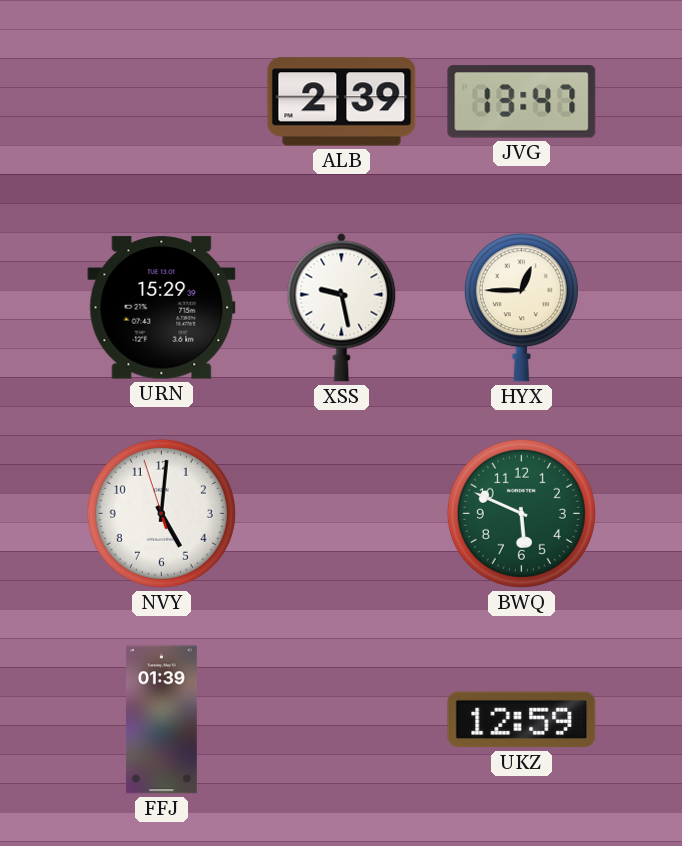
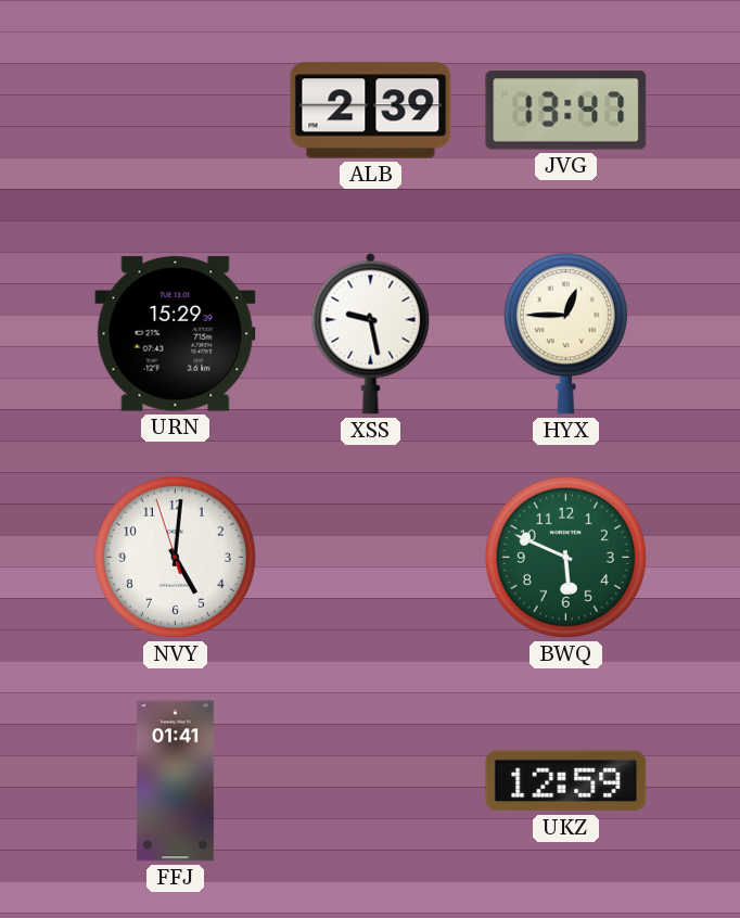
FFJ: 01:39 -> 01:41 (175, 781)
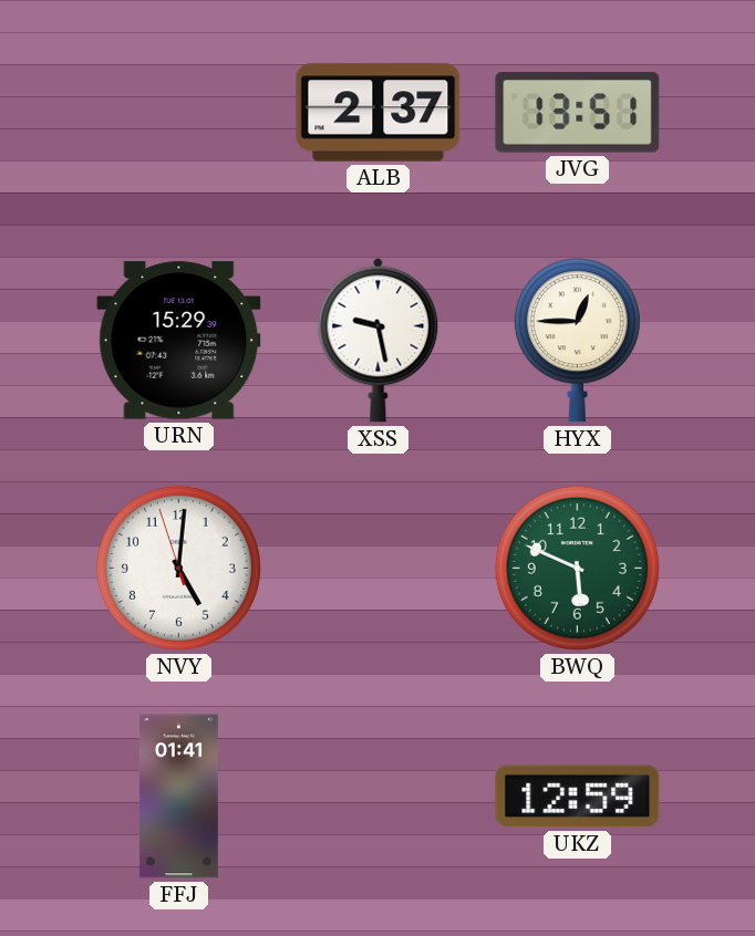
ALB: 2:39 -> 2:37 (379, 113)
JVG: 13:47 -> 13:51 (578, 113)
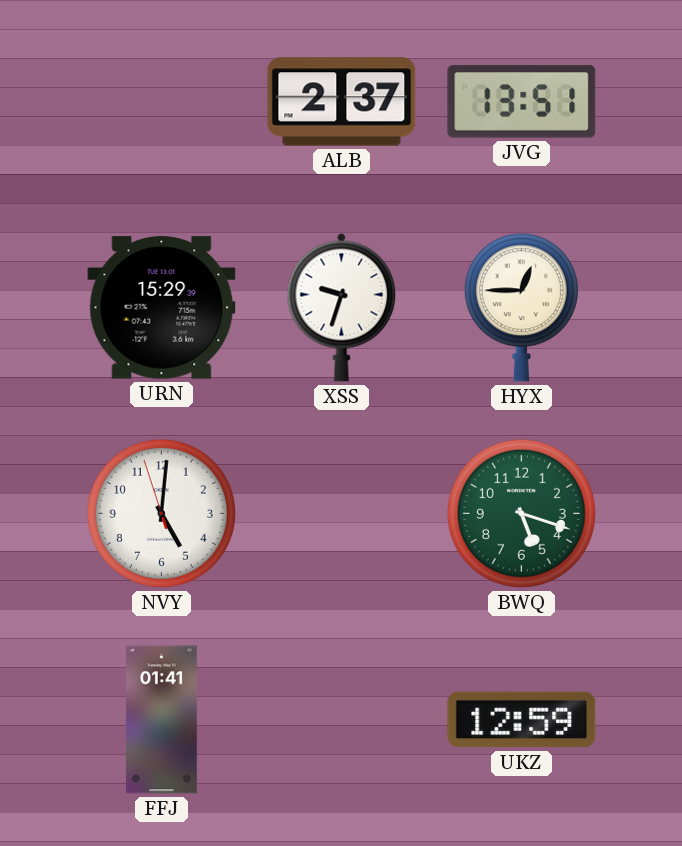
XSS: 9:28 -> 9:33 (342, 307)
BWQ: 5:49 -> 5:18 (521, 513)
